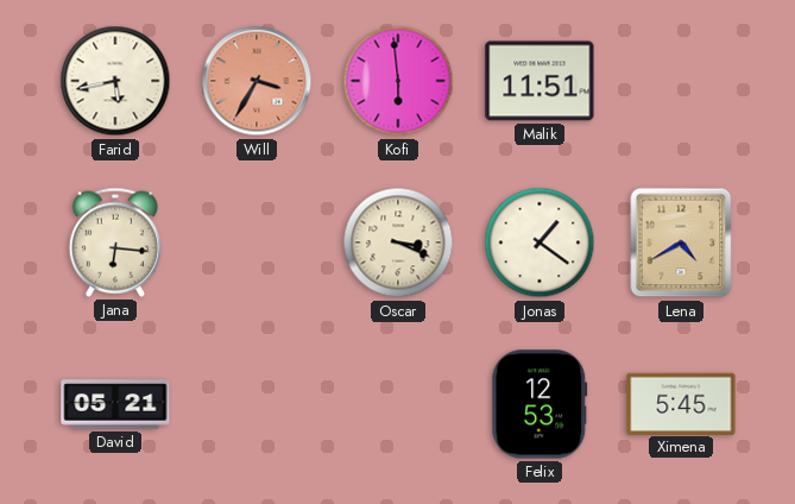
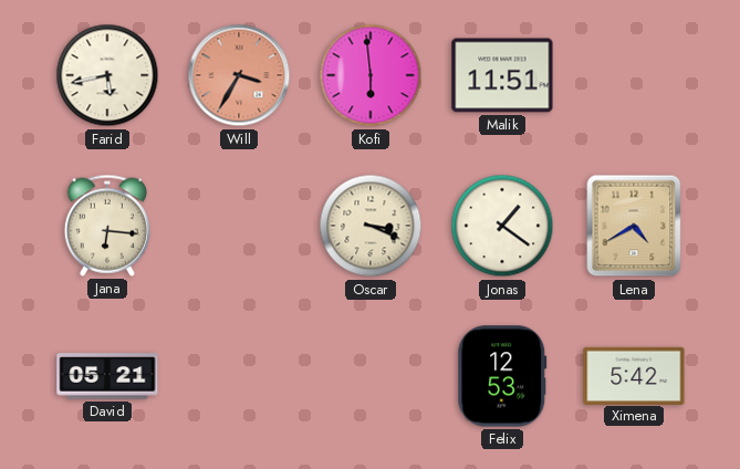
Ximena: 5:45 -> 5:42 (634, 375)
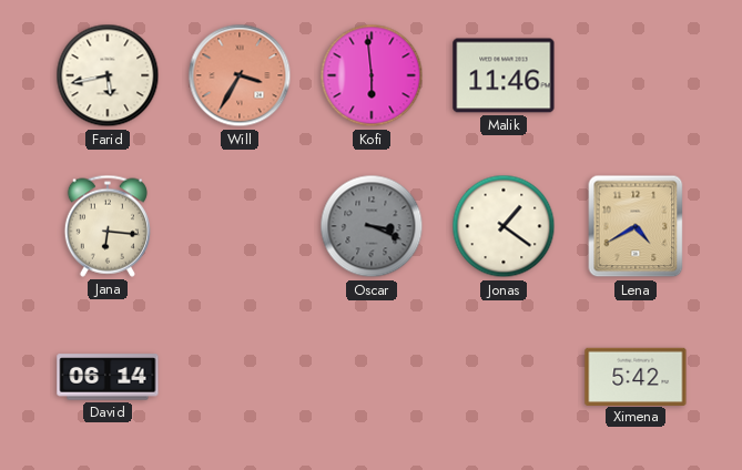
Malik: 11:51 -> 11:46 (504, 75)
Oscar dial: cream -> grey (372, 226)
David: 05:21 -> 06:14 (108, 377)
Felix: 12:53 -> none (502, 376)
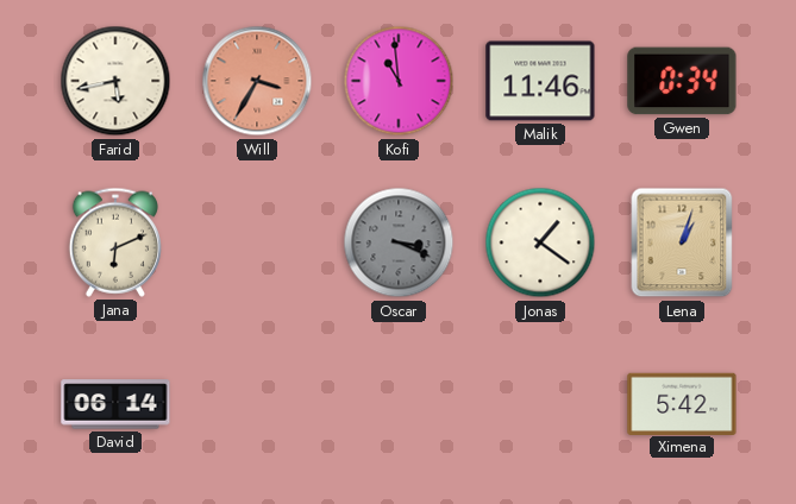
Kofi: 5:59 -> 10:59 (399, 81)
Gwen: none -> 0:34 (682, 81)
Jana: 6:16 -> 6:11 (115, 242)
Lena: 4:40 -> 1:03 (682, 242)
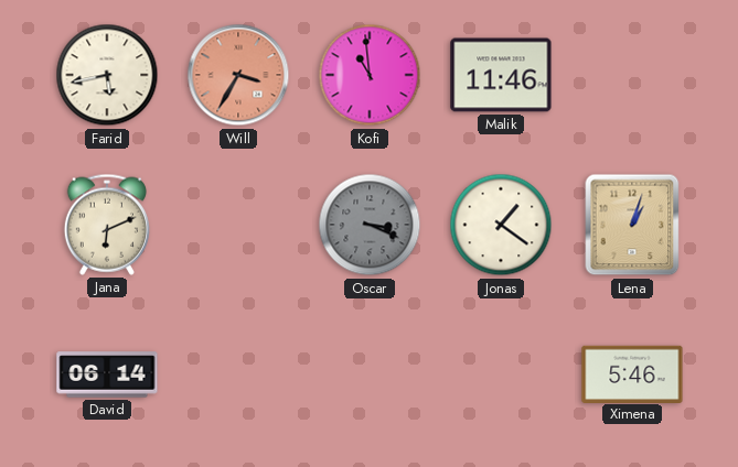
Gwen: 0:34 -> none (682, 81)
Ximena: 5:42 -> 5:46 (632, 373)
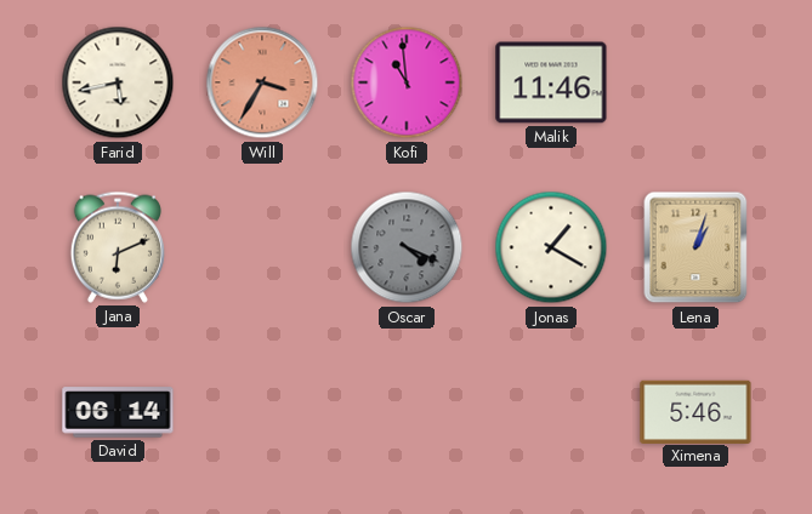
Oscar: 3:19 -> 4:19 (407, 247)
Jonas: 1:21 -> 1:20 (551, 247)
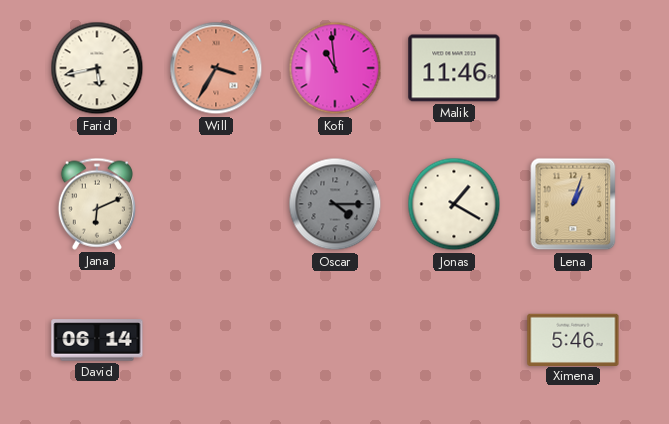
Oscar: 4:19 -> 4:15 (335, 204)
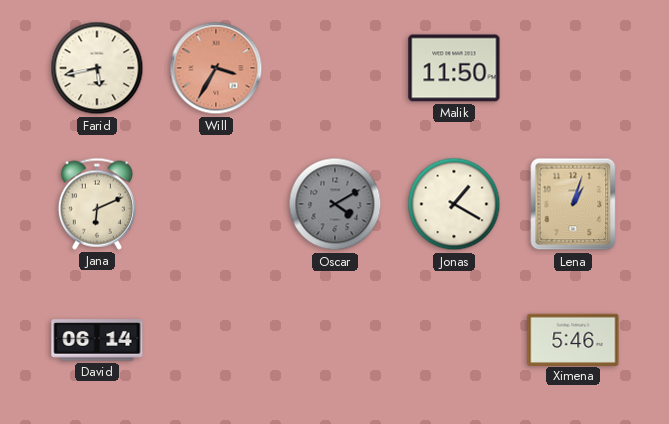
Kofi: 10:59 -> none (335, 68)
Malik: 11:46 -> 11:50 (454, 68)
Oscar: 4:15 -> 4:10 (335, 204)
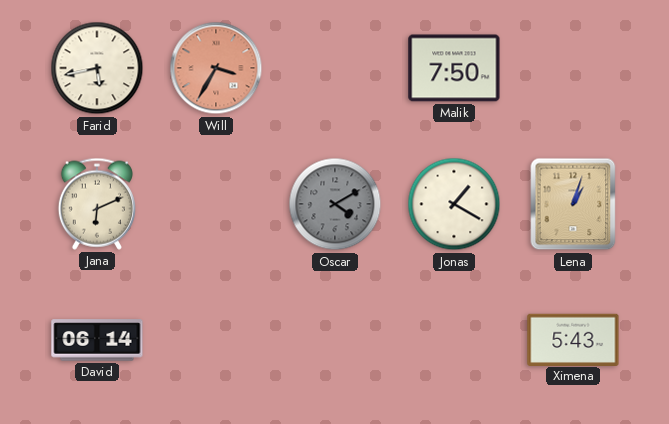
Malik: 11:50 -> 7:50 (454, 68)
Ximena: 5:46 -> 5:43 (573, 339)
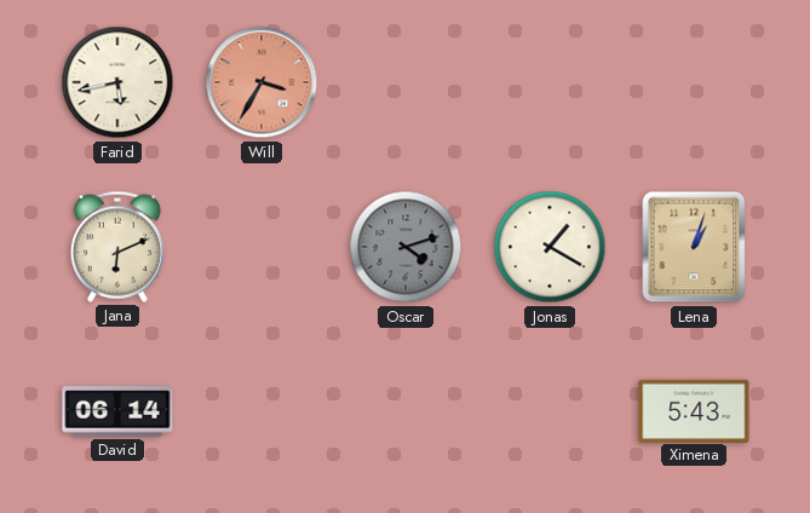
Malik: 7:50 -> none (454, 68)
Oscar: 4:10 -> 4:12 (406, 247)
